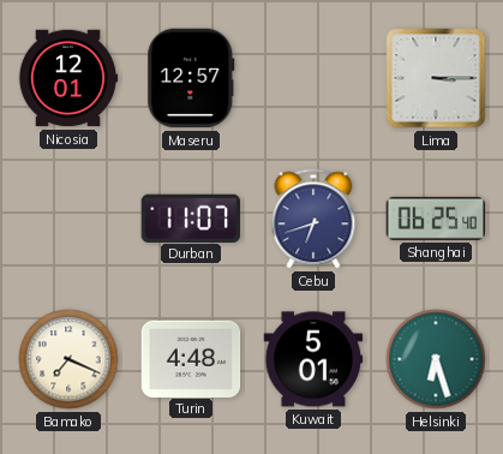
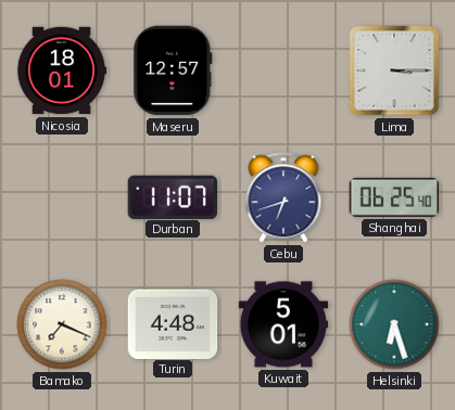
Nicosia: 12:01 -> 18:01 (62, 71)
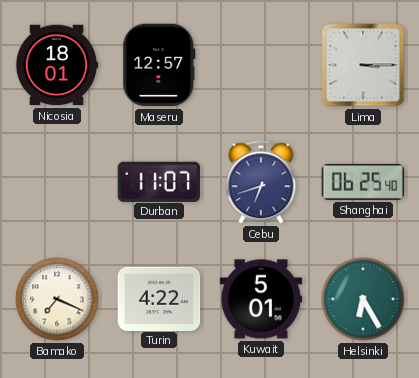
Turin: 4:48 -> 4:22 (159, 298)
Helsinki: 6:27 -> 6:25 (363, 299)
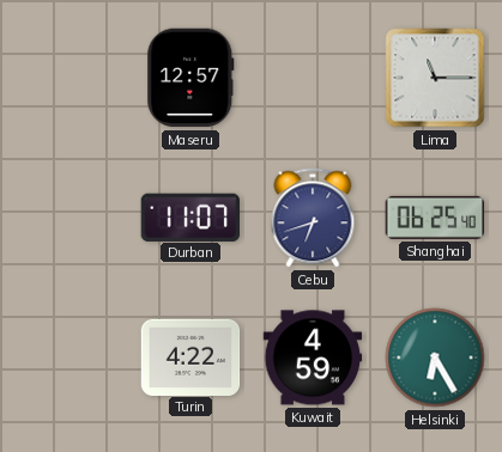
Nicosia: 18:01 -> none (57, 65)
Lima: 3:15 -> 11:15 (435, 78)
Bamako: 7:19 -> none (57, 299)
Kuwait: 5:01 -> 4:59 (313, 358)
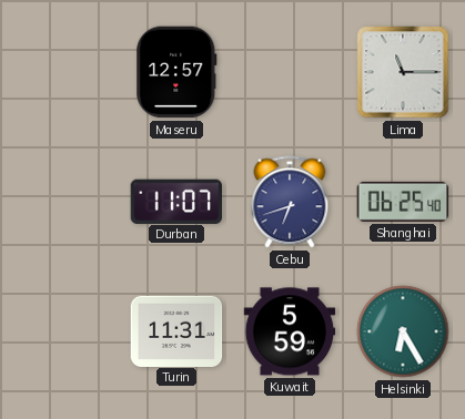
Turin: 4:22 -> 11:31 (176, 330)
Kuwait: 4:59 -> 5:59 (290, 331)
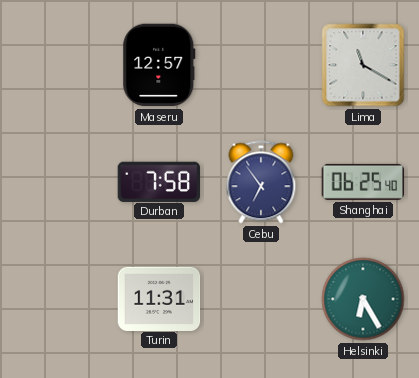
Lima: 11:15 -> 11:20 (363, 65)
Durban: 11:07 -> 7:58 (158, 181)
Cebu: 6:42 -> 6:54 (261, 182)
Kuwait: 5:59 -> none (290, 331)
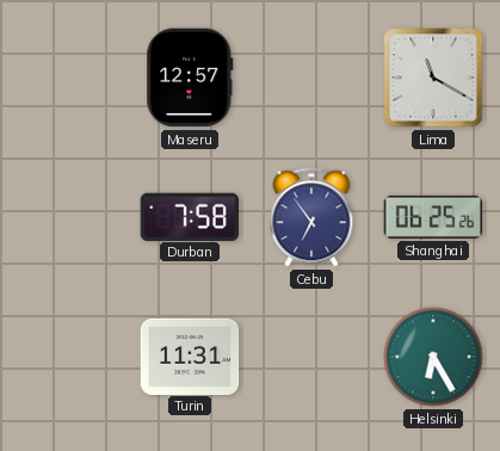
Shanghai: 06:25:40 -> 06:25:26 (433, 217)
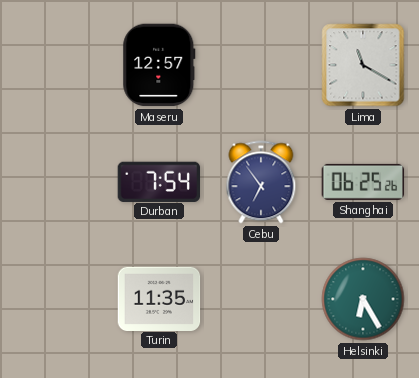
Durban: 7:58 -> 7:54 (158, 181)
Turin: 11:31 -> 11:35 (159, 298)
